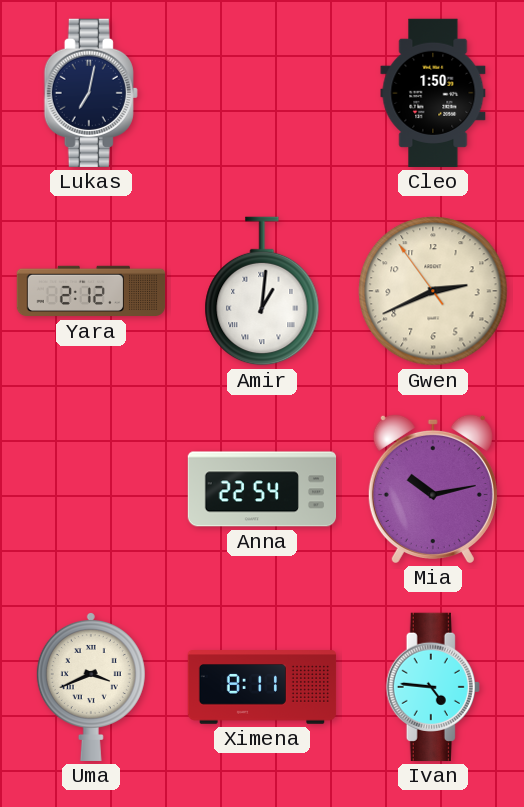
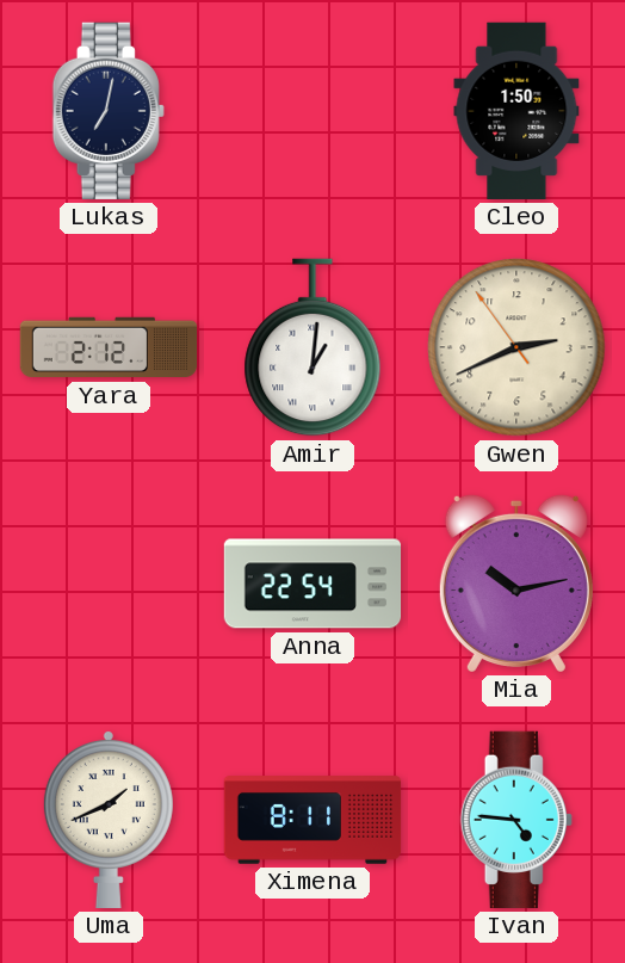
Uma: 3:41 -> 1:41 (109, 819)
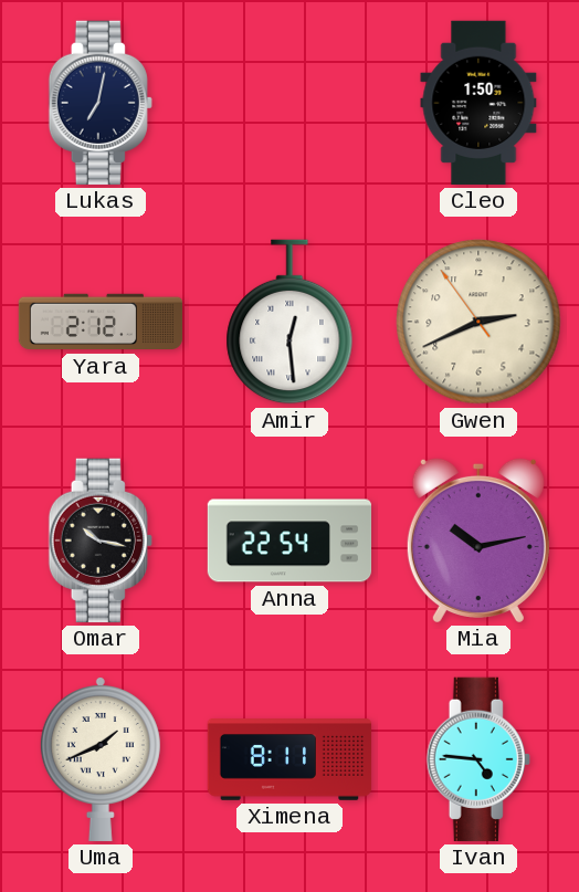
Amir: 1:01 -> 12:29 (289, 322)
Omar: none -> 10:17 (101, 541)
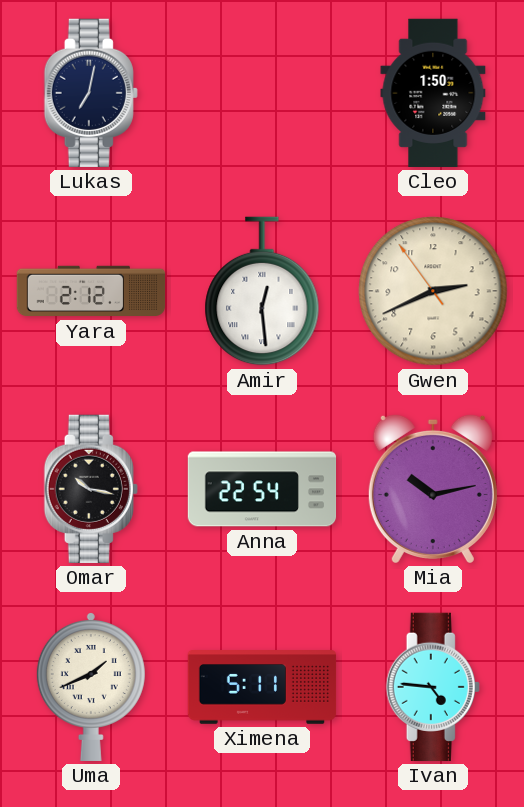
Ximena: 8:11 -> 5:11 (262, 687)
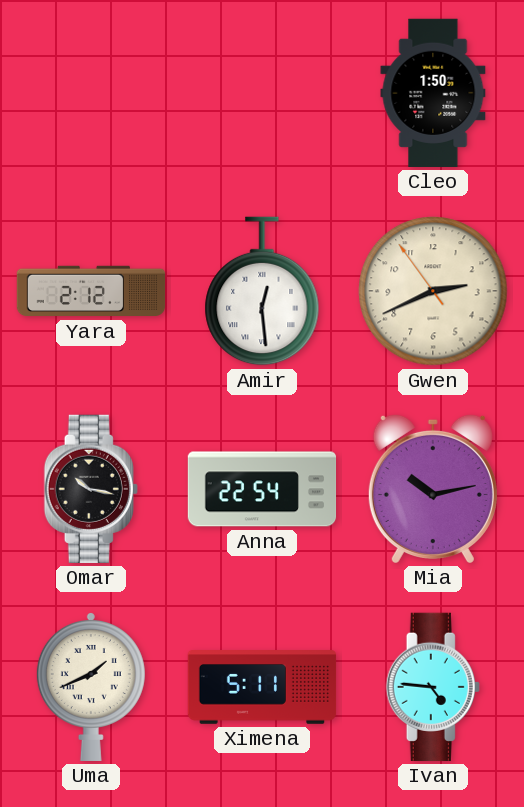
Lukas: 7:02 -> none (91, 93)
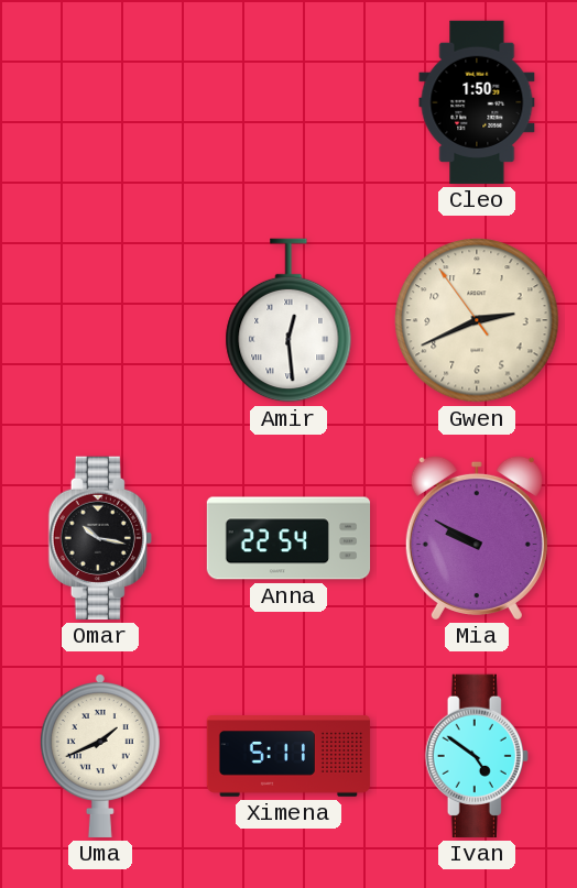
Yara: 2:12 -> none (91, 291)
Mia: 10:13 -> 9:50 (477, 537)
Ivan: 4:46 -> 4:51 (477, 756)
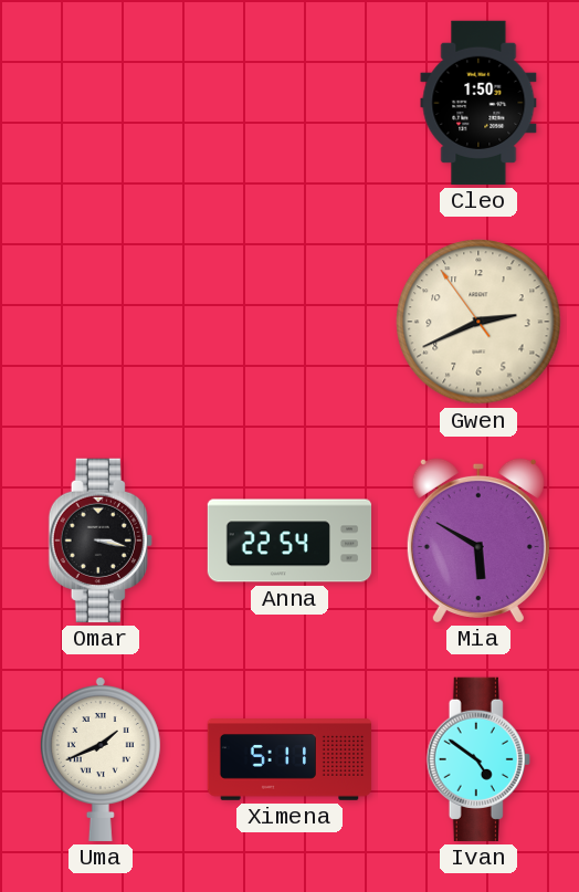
Amir: 12:29 -> none (288, 320)
Omar: 10:17 -> 3:17 (101, 541)
Mia: 9:50 -> 5:50 (478, 539)
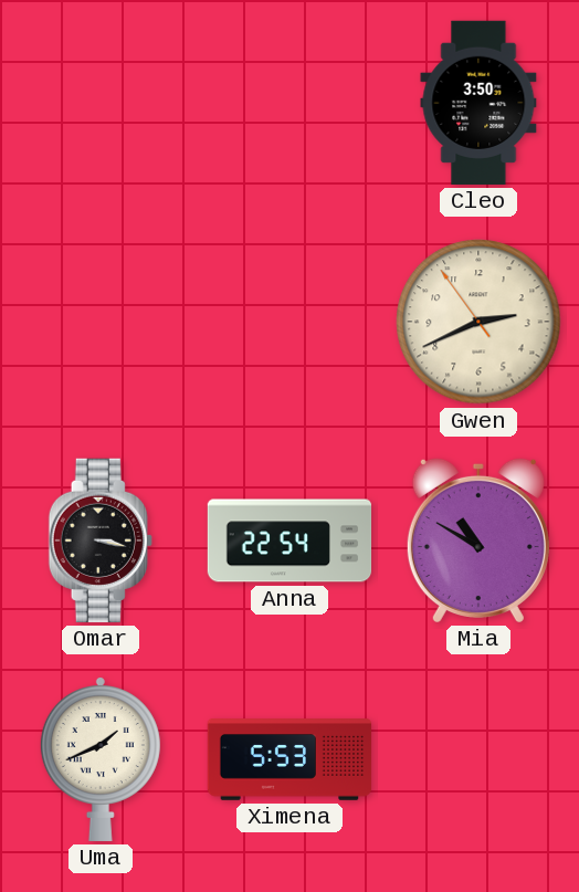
Cleo: 1:50 -> 3:50 (478, 103)
Mia: 5:50 -> 10:50 (478, 539)
Ximena: 5:11 -> 5:53 (289, 759)
Ivan: 4:51 -> none (478, 759)
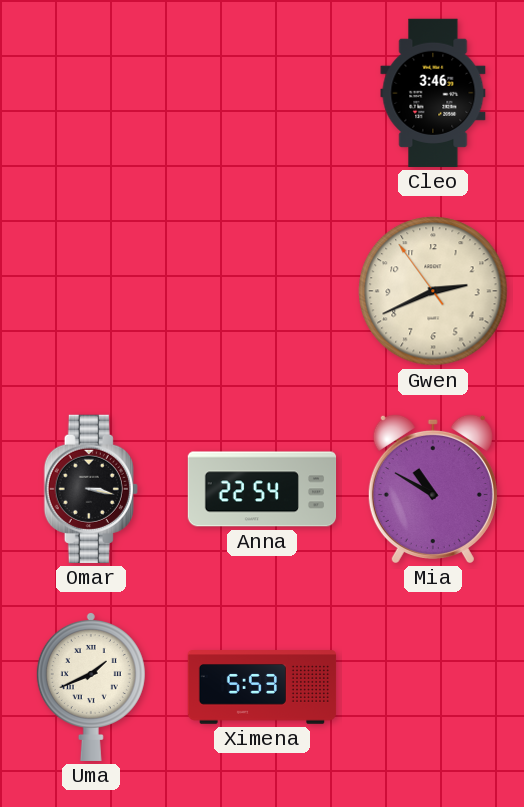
Cleo: 3:50 -> 3:46 (433, 93)
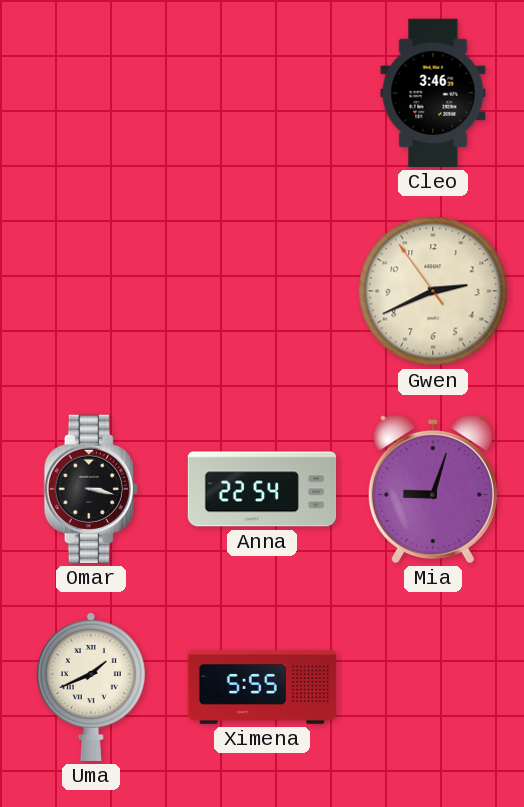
Mia: 10:50 -> 9:03 (433, 488)
Ximena: 5:53 -> 5:55 (262, 687)
